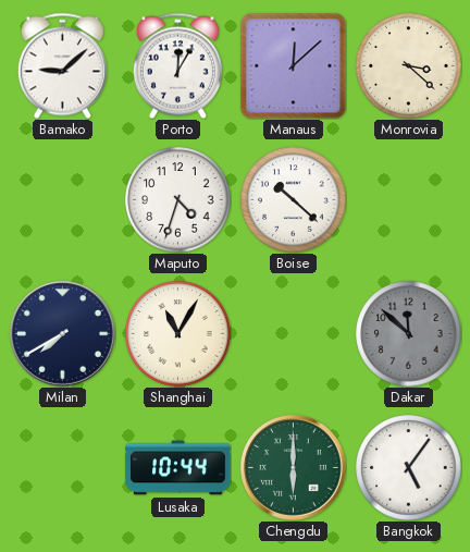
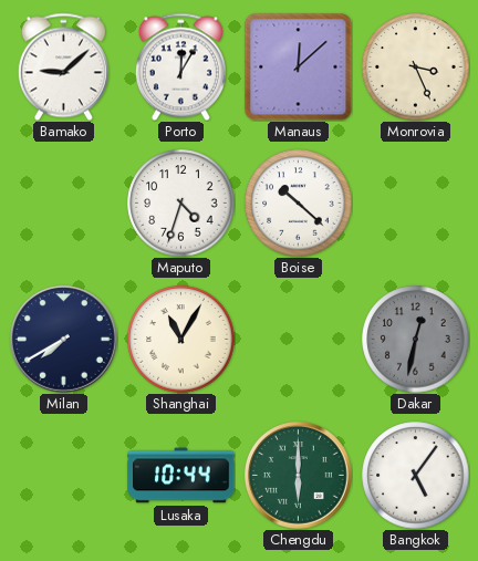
Monrovia: 3:22 -> 3:26 (416, 67)
Dakar: 11:52 -> 12:32 (416, 340)
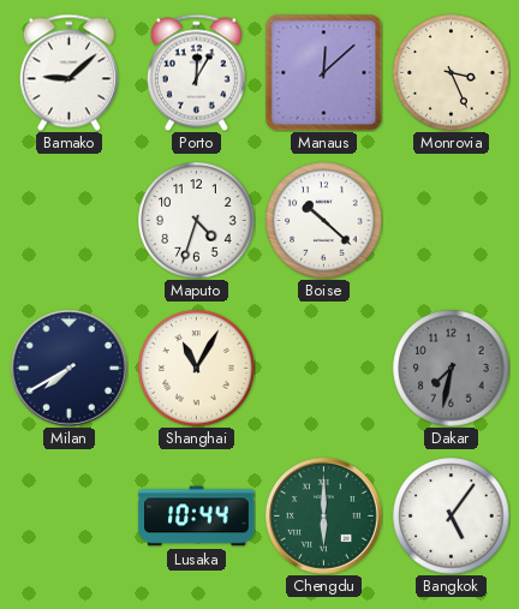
Dakar: 12:32 -> 7:32 (452, 369)
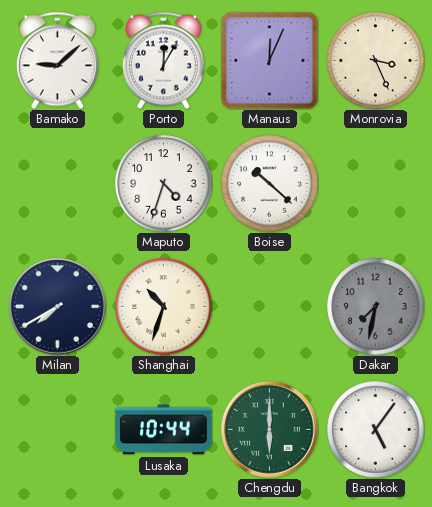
Manaus: 12:08 -> 12:04 (269, 60)
Shanghai: 11:05 -> 10:33 (164, 307)
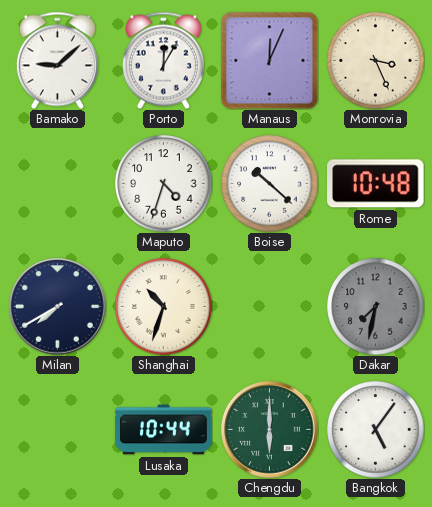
Rome: none -> 10:48 (376, 184)
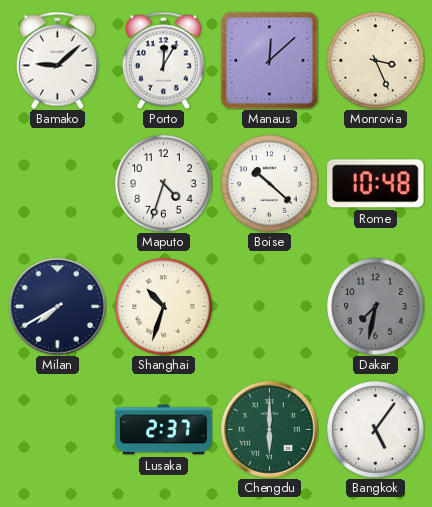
Manaus: 12:04 -> 12:08 (269, 60)
Lusaka: 10:44 -> 2:37 (164, 430)
